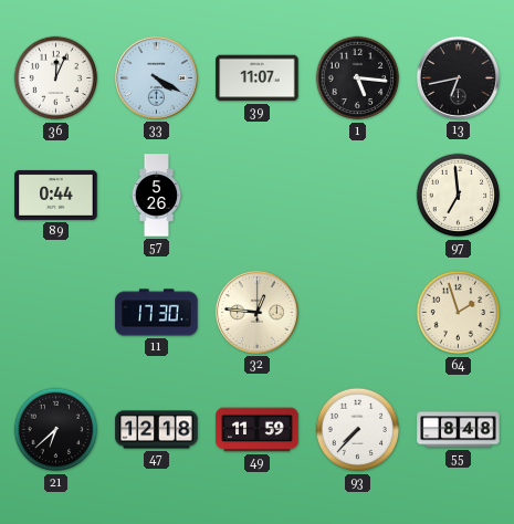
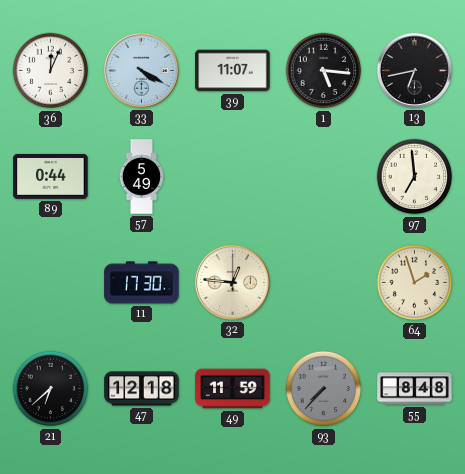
57: 5:26 -> 5:49 (142, 177)
93 dial: white -> grey (324, 389)
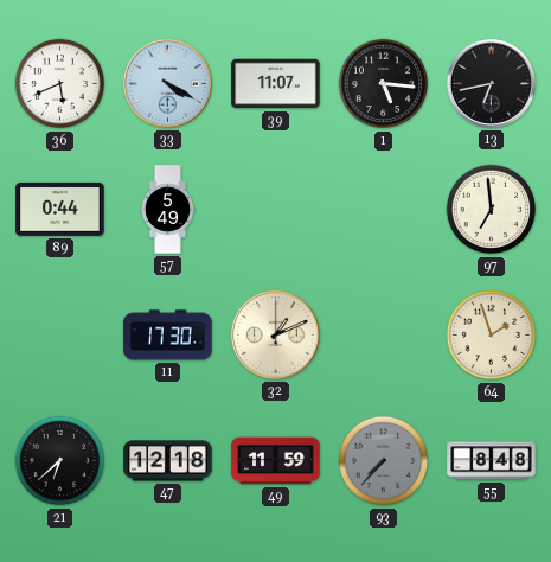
36: 12:04 -> 5:41 (60, 84)
32: 12:46 -> 1:11 (275, 334)
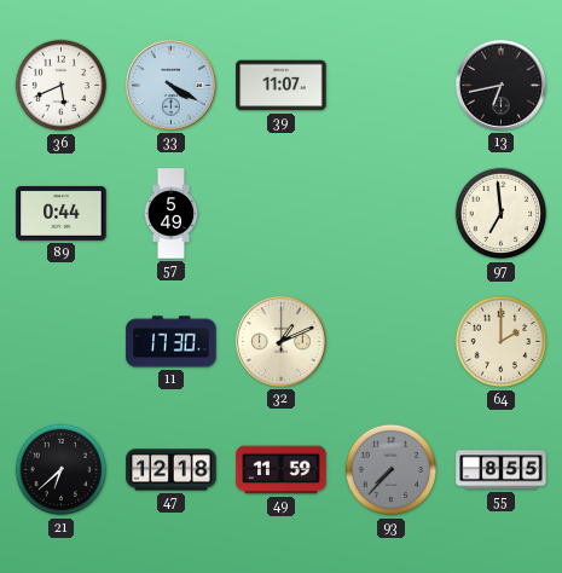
1: 5:16 -> none (384, 84)
64: 1:57 -> 2:00 (502, 342)
55: 8:48 -> 8:55 (502, 470)
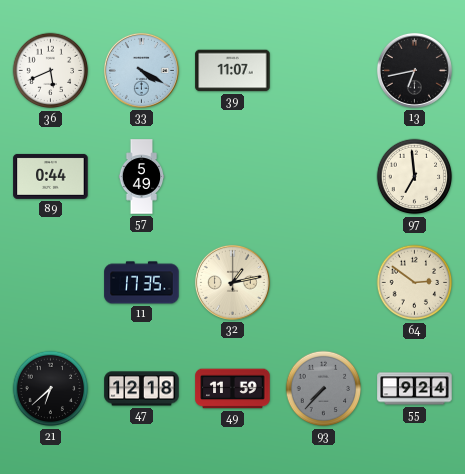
11: 17:30 -> 17:35 (142, 283)
32: 1:11 -> 1:13 (232, 282)
64: 2:00 -> 2:51 (415, 283)
55: 8:55 -> 9:24 (415, 389)
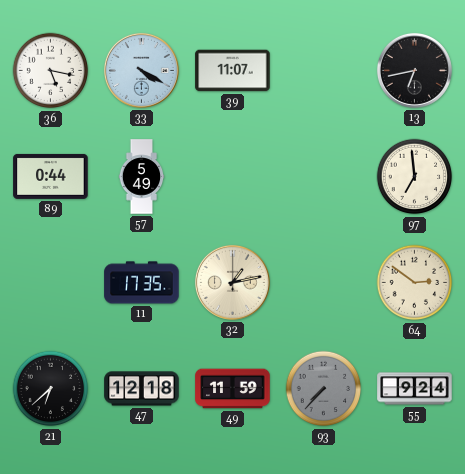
36: 5:41 -> 5:17 (51, 71)
